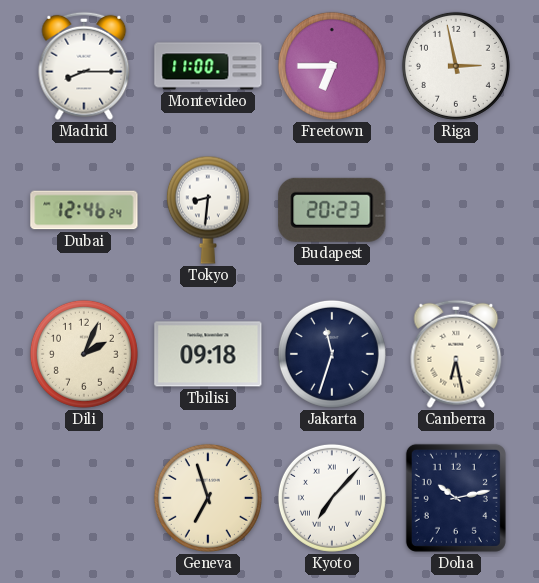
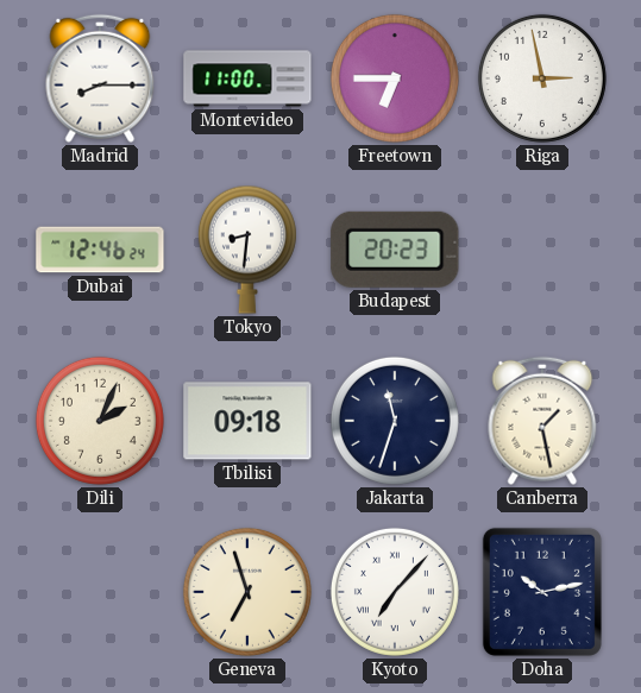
Canberra: 6:28 -> 1:28 (542, 421)
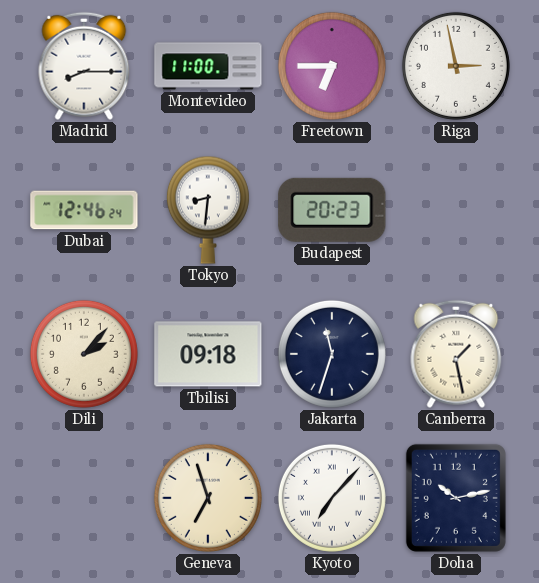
Dili: 2:04 -> 2:07 (84, 354)
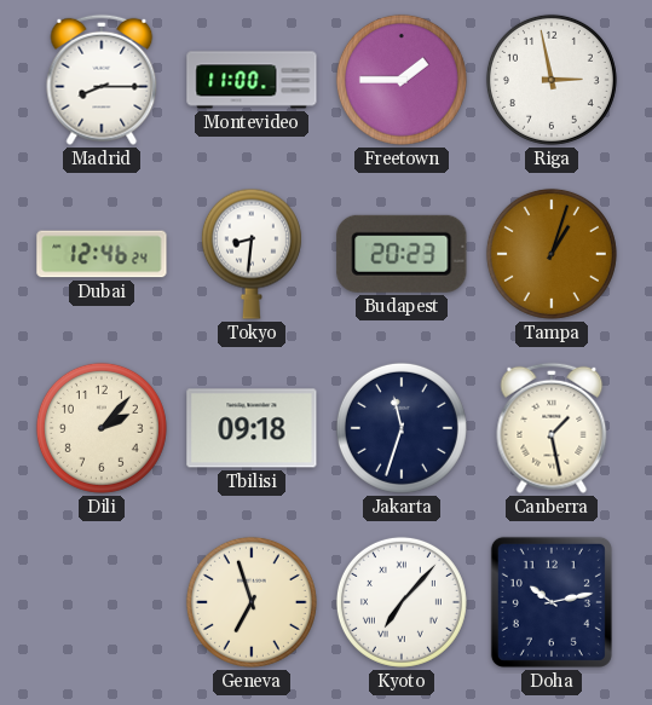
Freetown: 6:45 -> 1:45 (402, 80)
Tampa: none -> 1:03 (552, 254)
